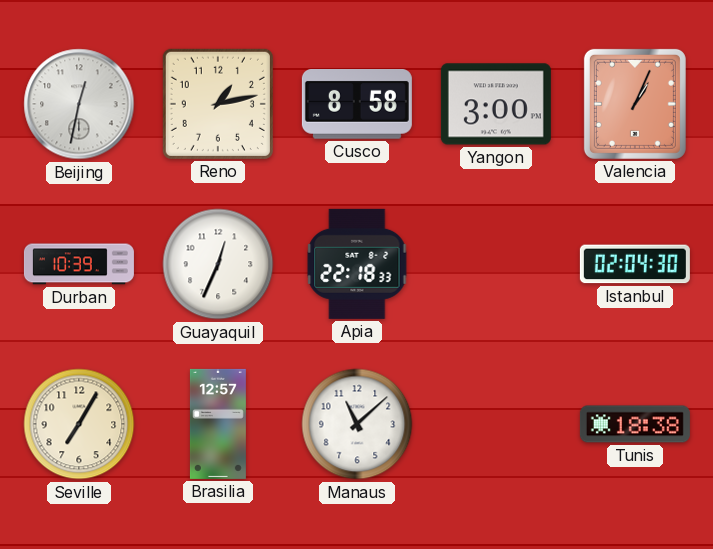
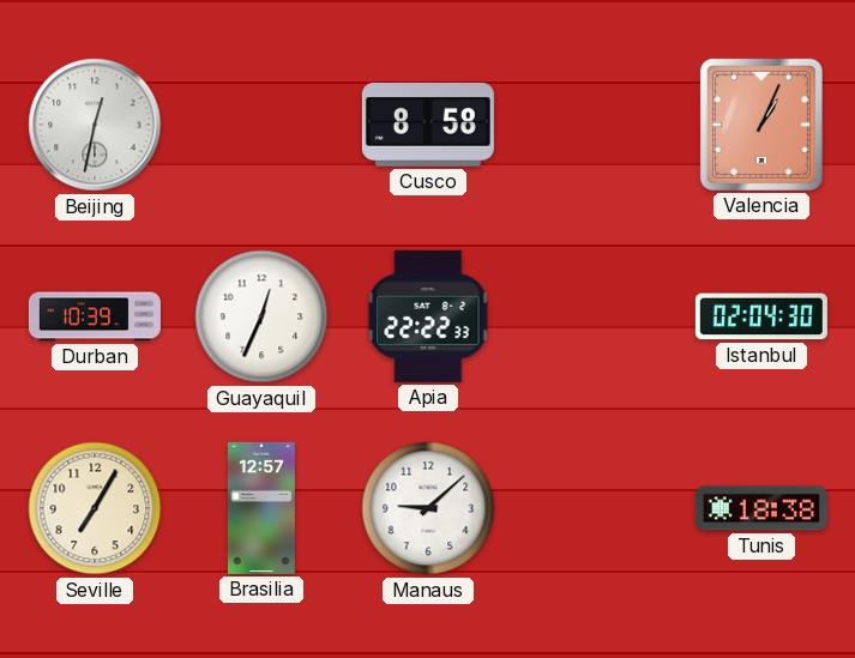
Reno: 1:13 -> none (218, 104)
Yangon: 3:00 -> none (496, 104)
Apia: 22:18 -> 22:22 (428, 316)
Manaus: 11:08 -> 9:08 (428, 508)
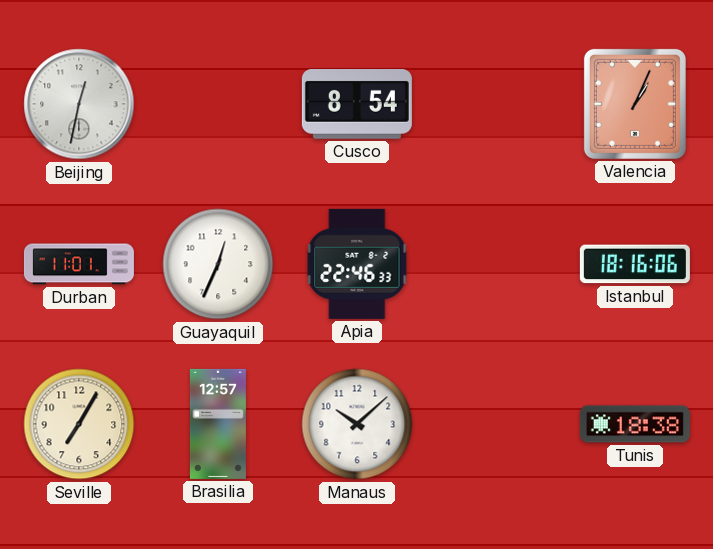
Cusco: 8:58 -> 8:54 (357, 105)
Durban: 10:39 -> 11:01 (79, 264)
Apia: 22:22 -> 22:46 (357, 264)
Istanbul: 02:04 -> 18:16 (635, 264)
Manaus: 9:08 -> 10:08 (357, 424)
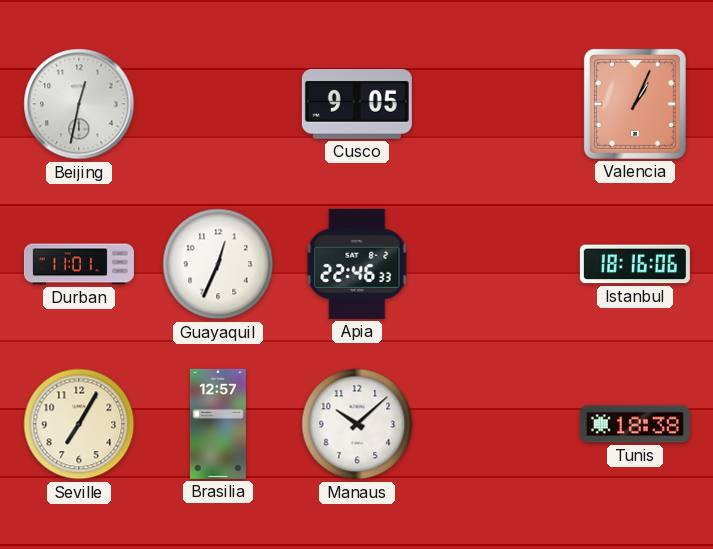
Cusco: 8:54 -> 9:05 (357, 105)
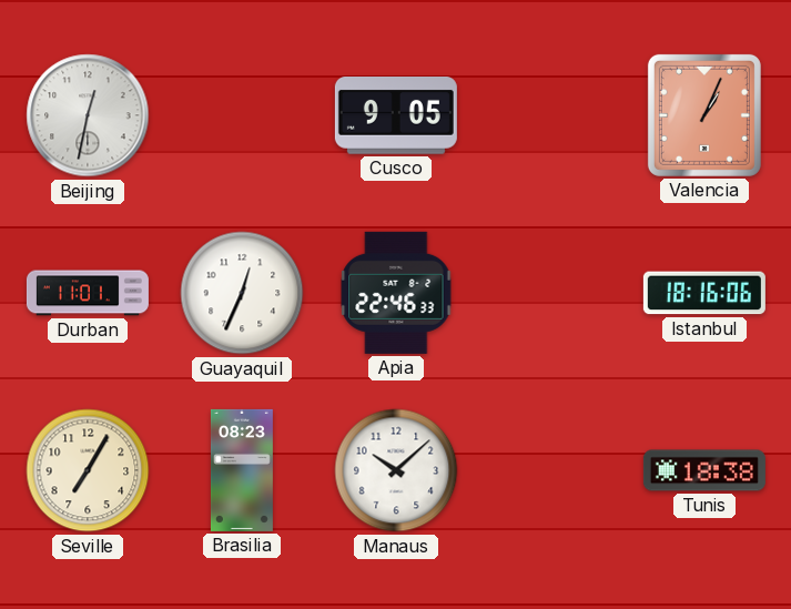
Brasilia: 12:57 -> 08:23 (242, 470)
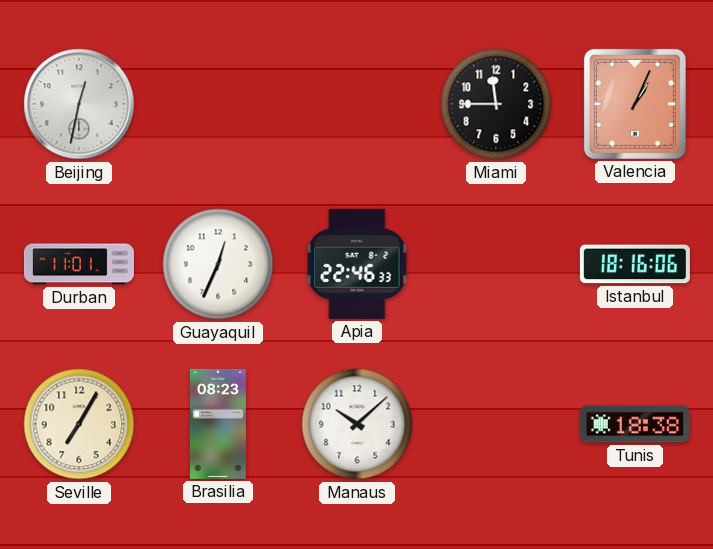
Cusco: 9:05 -> none (396, 116)
Miami: none -> 11:45 (496, 104)
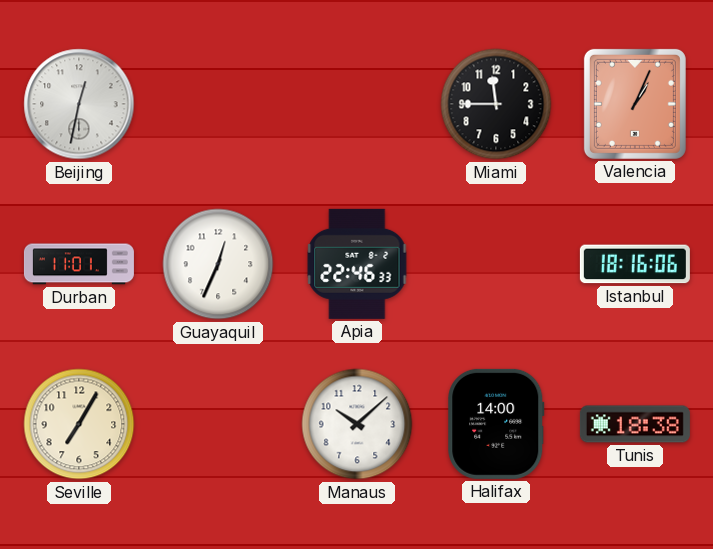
Brasilia: 08:23 -> none (218, 424)
Halifax: none -> 14:00 (496, 424)
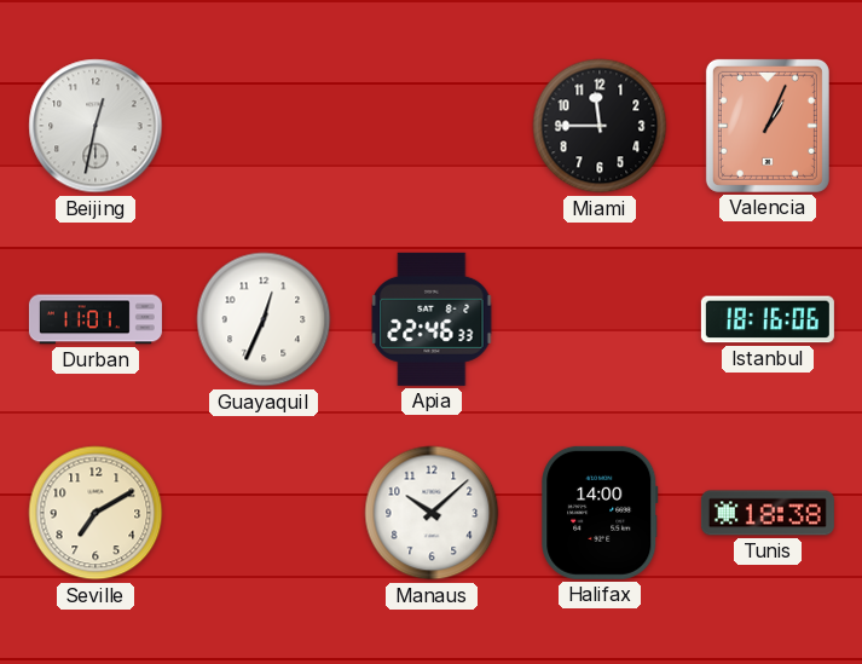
Seville: 7:05 -> 7:10 (96, 513)
